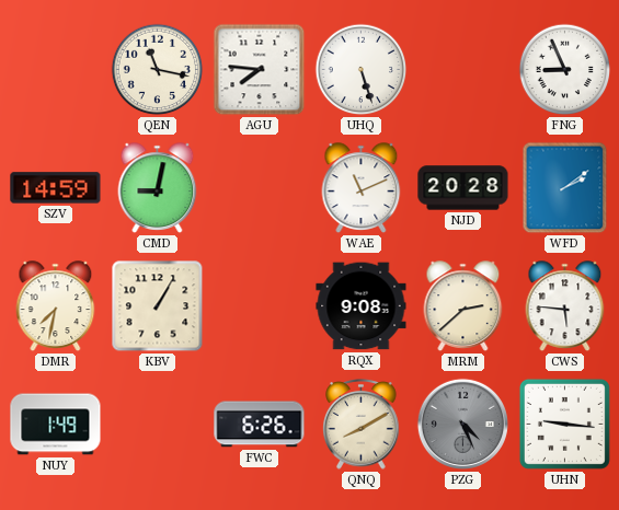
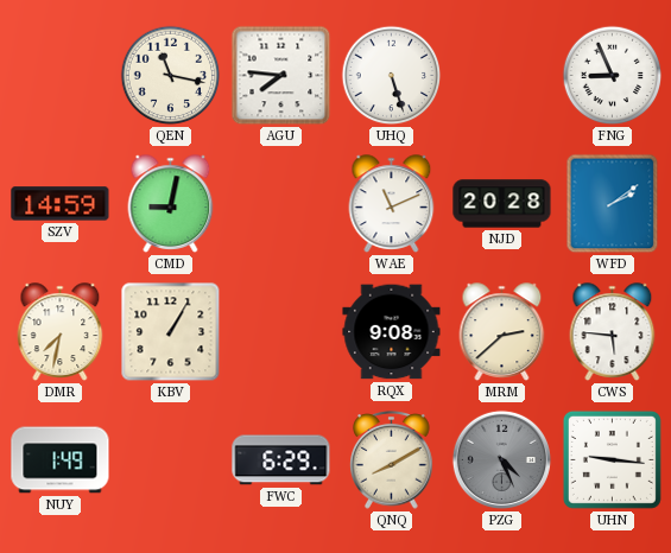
FWC: 6:26 -> 6:29 (281, 460)
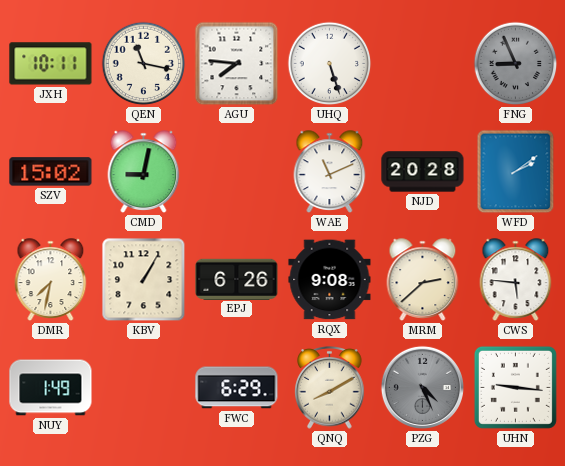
JXH: none -> 10:11 (51, 64)
FNG dial: white -> grey (516, 64)
SZV: 14:59 -> 15:02 (51, 172)
EPJ: none -> 6:26 (237, 279)
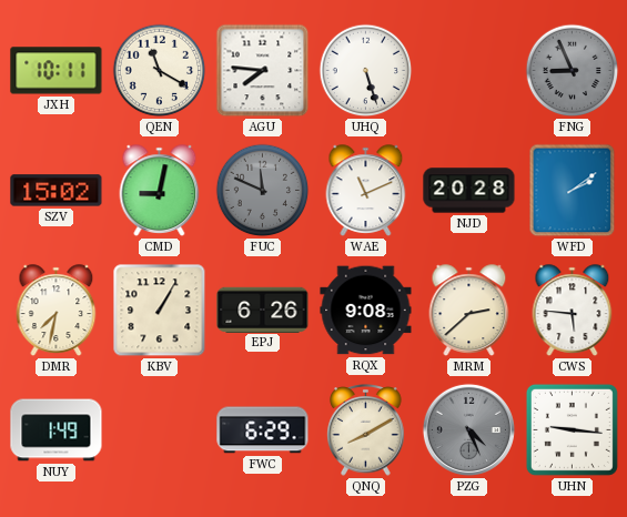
QEN: 11:17 -> 11:20 (160, 71)
FUC: none -> 11:49 (263, 191)
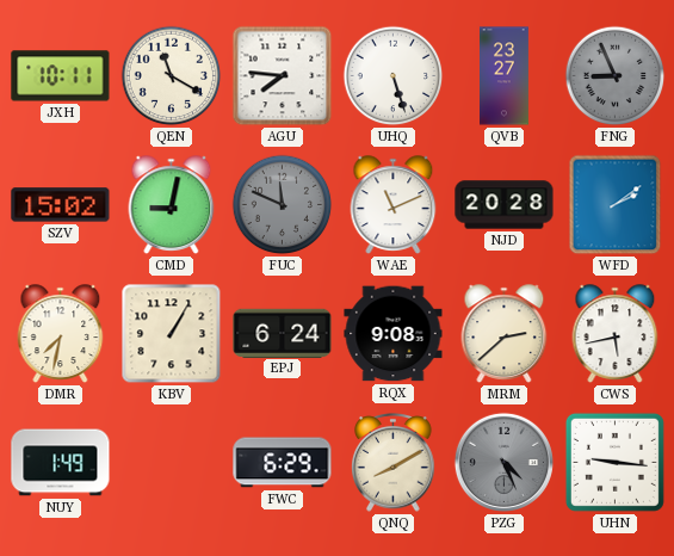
QVB: none -> 23:27 (505, 76)
EPJ: 6:26 -> 6:24 (283, 333)
CWS: 5:46 -> 5:43 (616, 334)
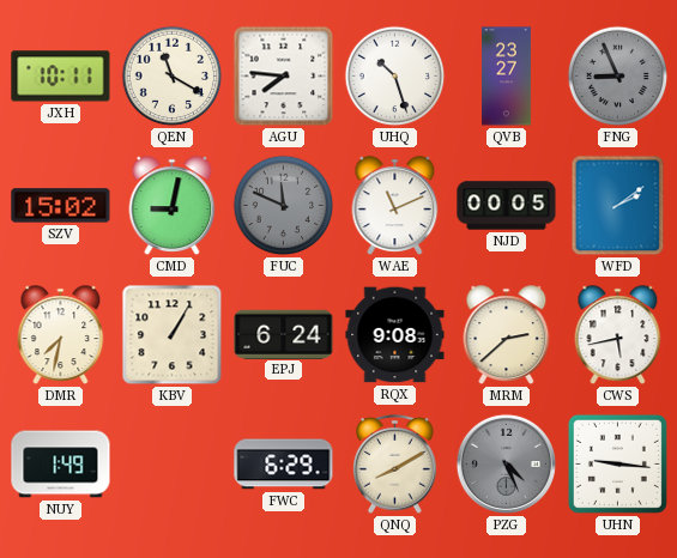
UHQ: 5:27 -> 10:27 (395, 77)
NJD: 20:28 -> 00:05 (507, 206)
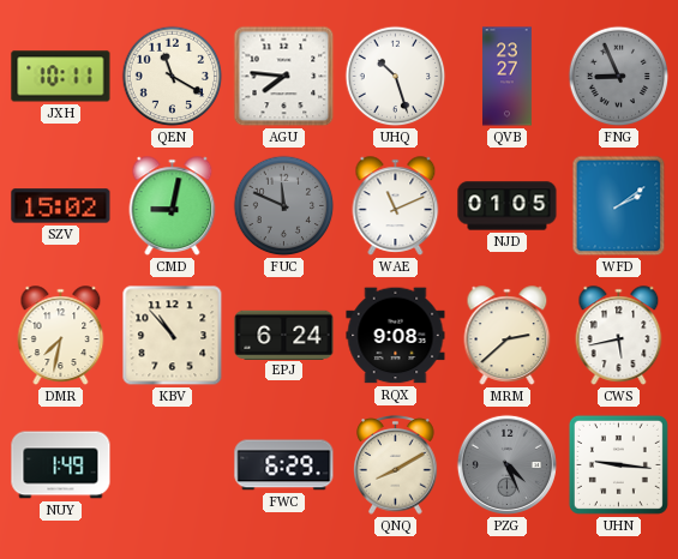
NJD: 00:05 -> 01:05 (508, 206)
KBV: 1:05 -> 10:53 (173, 336)
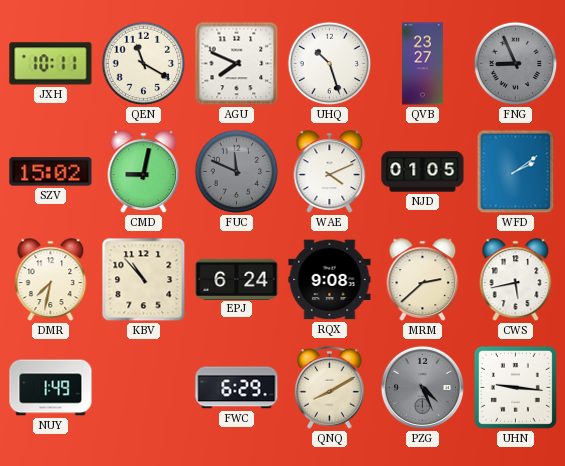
AGU: 7:46 -> 7:49 (237, 64)
WAE: 11:11 -> 4:11 (330, 172)
